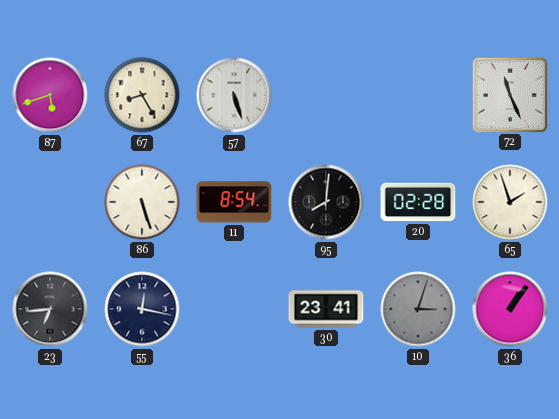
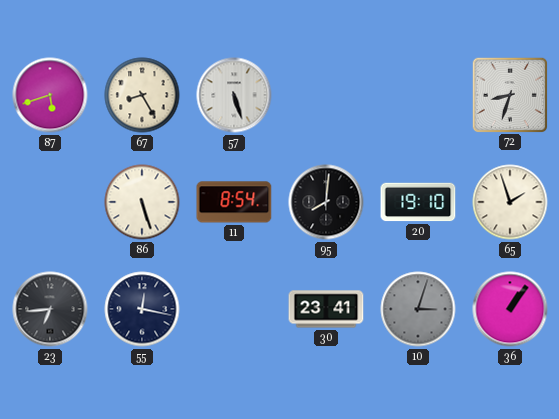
72: 11:26 -> 8:33 (509, 94)
20: 02:28 -> 19:10 (418, 202)
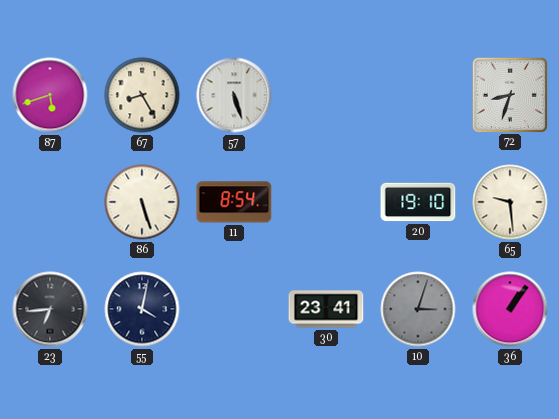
95: 8:01 -> none (326, 202)
65: 1:57 -> 9:29 (510, 202)
55: 12:17 -> 4:02 (142, 309)
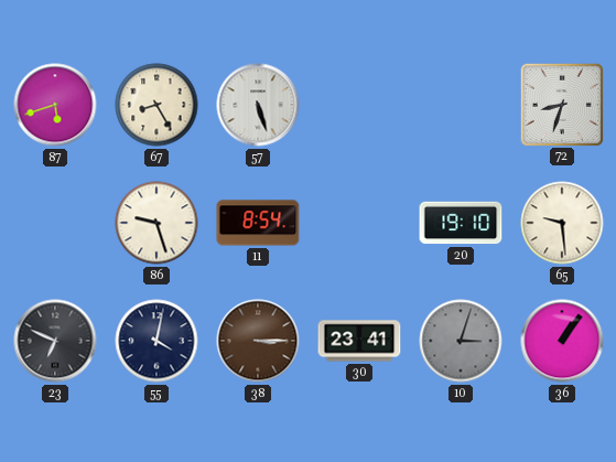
86: 5:27 -> 9:27 (156, 223)
23: 6:44 -> 6:49 (55, 341)
38: none -> 3:15 (258, 341)
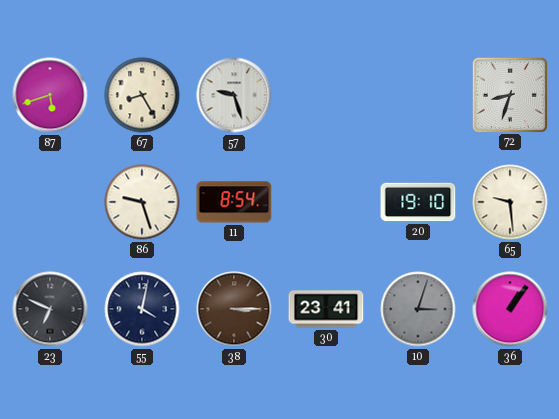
57: 5:27 -> 9:27 (234, 95)
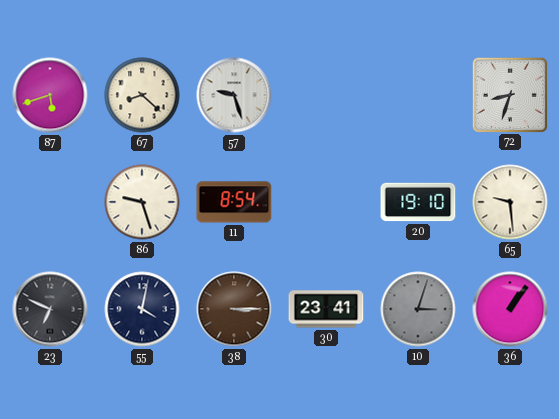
67: 8:25 -> 8:22 (142, 95)
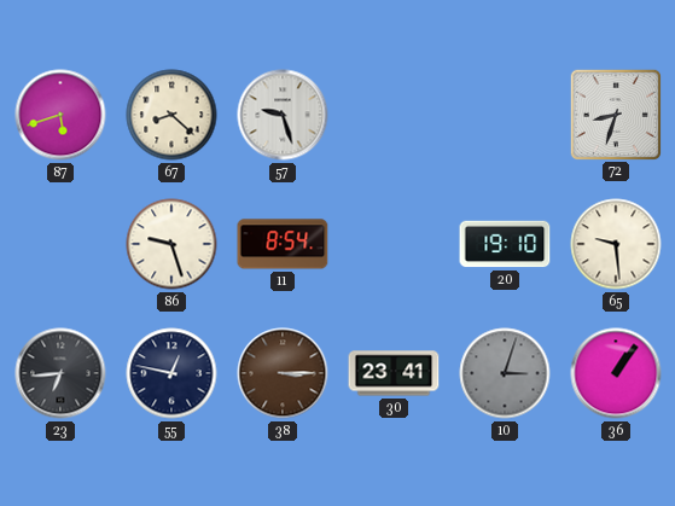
23: 6:49 -> 6:44 (60, 373)
55: 4:02 -> 12:47 (171, 373)
